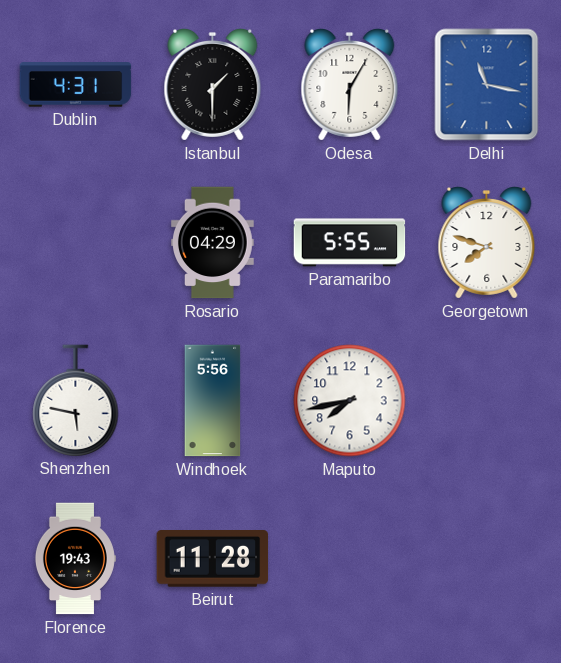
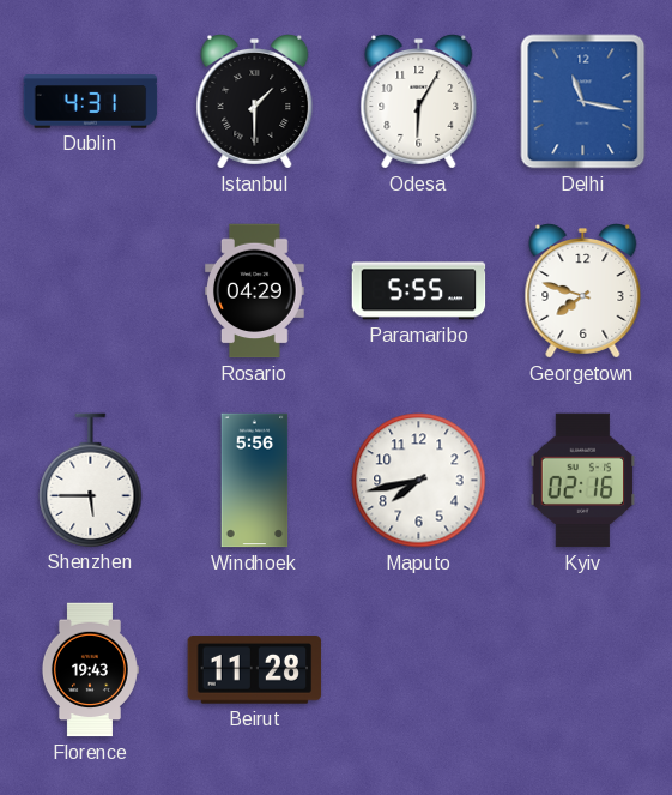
Shenzhen: 5:47 -> 5:45 (91, 480)
Kyiv: none -> 02:16 (583, 481)
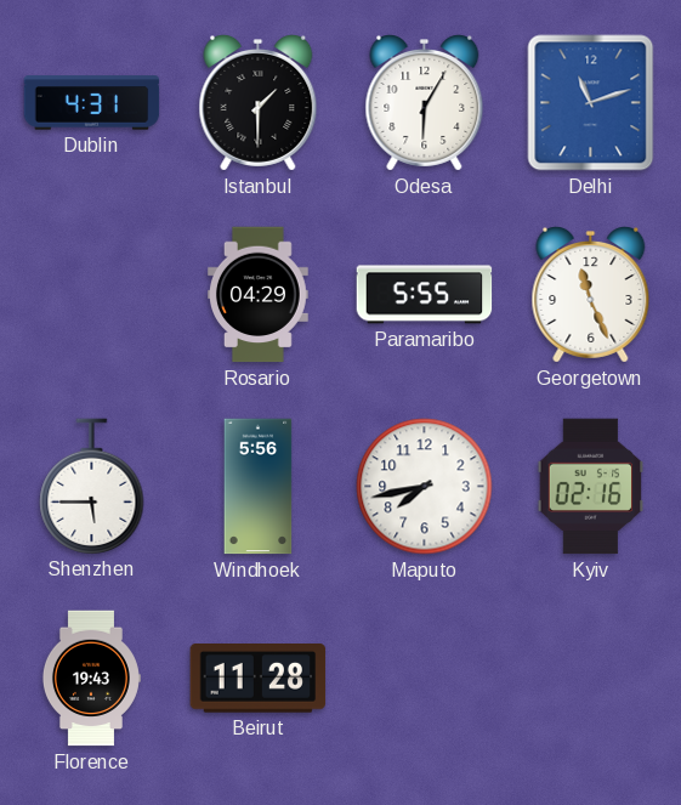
Delhi: 11:17 -> 11:12 (591, 103)
Georgetown: 7:48 -> 11:26 (591, 295)
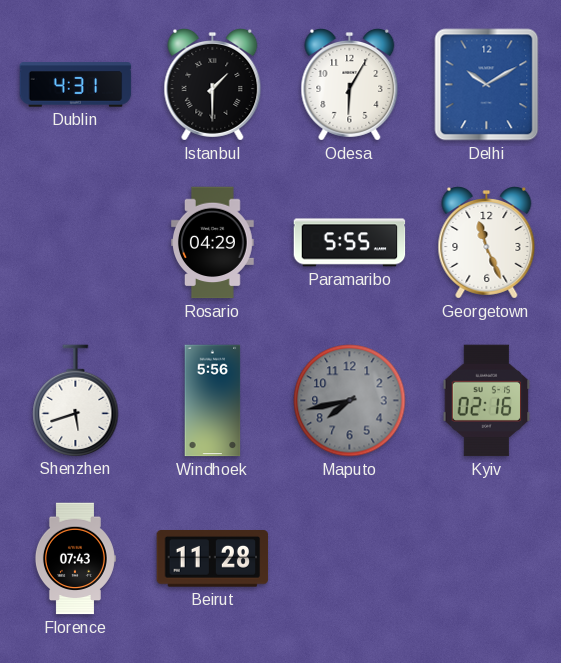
Delhi: 11:12 -> 10:10 (487, 85)
Shenzhen: 5:45 -> 5:42 (76, 400)
Maputo dial: white -> grey (350, 401)
Florence: 19:43 -> 07:43 (75, 559)
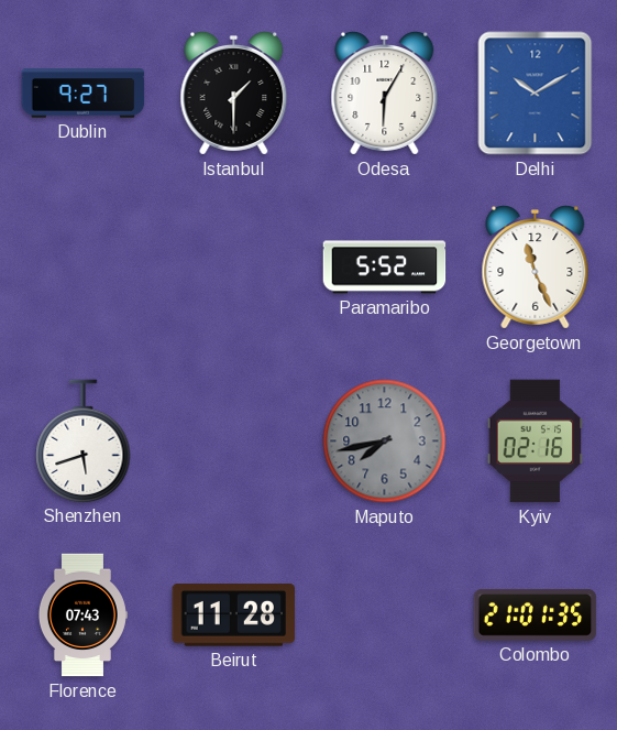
Dublin: 4:31 -> 9:27 (84, 94)
Rosario: 04:29 -> none (213, 243)
Paramaribo: 5:55 -> 5:52 (385, 268)
Windhoek: 5:56 -> none (213, 401)
Colombo: none -> 21:01 (536, 614)
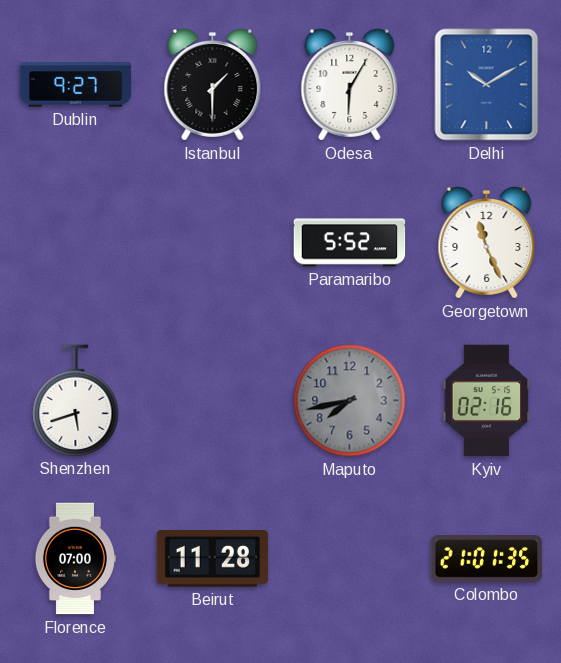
Florence: 07:43 -> 07:00 (75, 559)
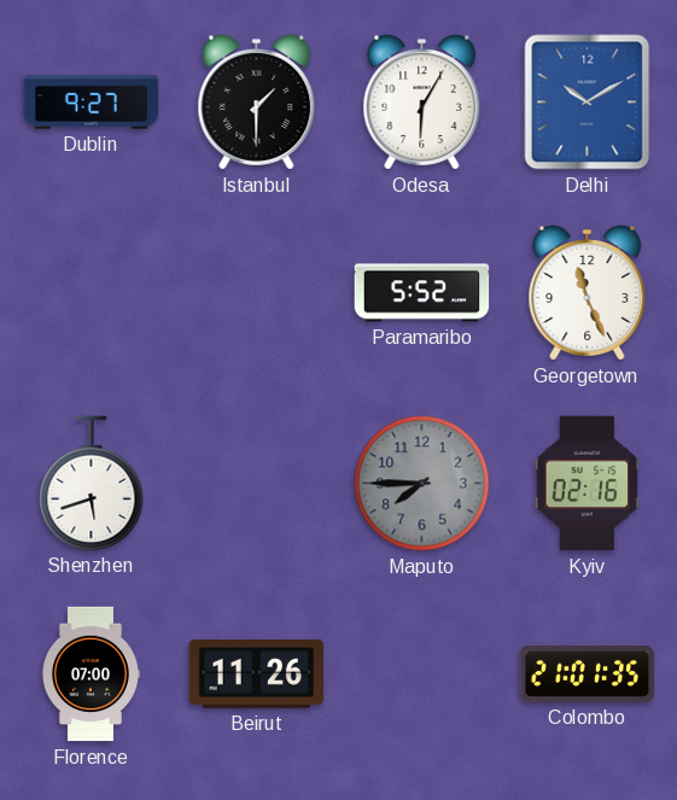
Maputo: 7:43 -> 7:45 (422, 484)
Beirut: 11:28 -> 11:26 (257, 675)
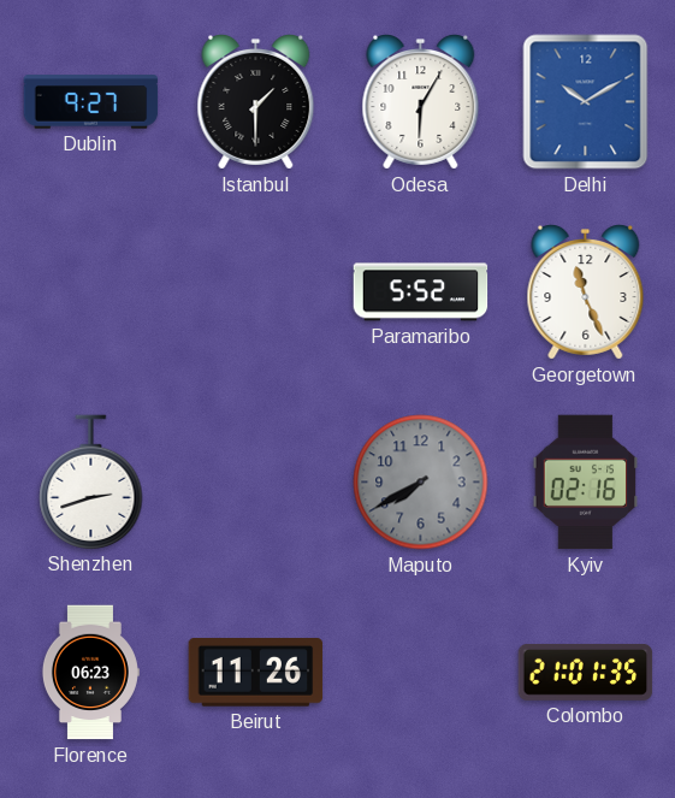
Shenzhen: 5:42 -> 2:42 (91, 481)
Maputo: 7:45 -> 7:40 (421, 483)
Florence: 07:00 -> 06:23 (90, 673)
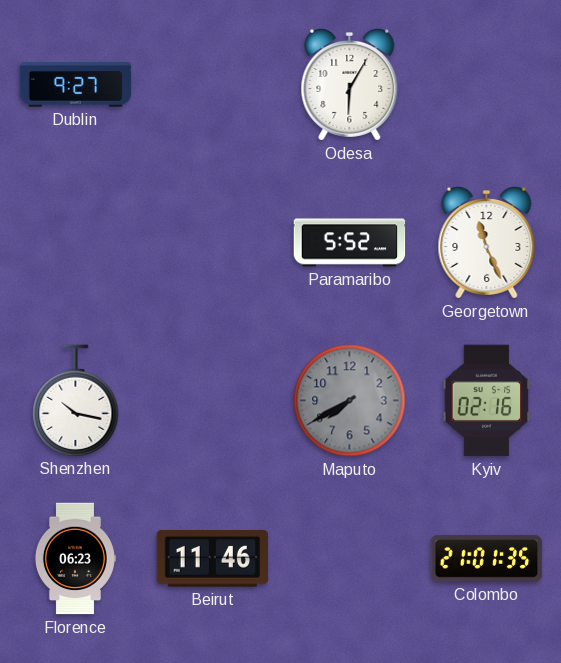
Istanbul: 1:30 -> none (256, 102)
Delhi: 10:10 -> none (586, 102)
Shenzhen: 2:42 -> 10:17 (76, 400)
Beirut: 11:26 -> 11:46 (213, 559)
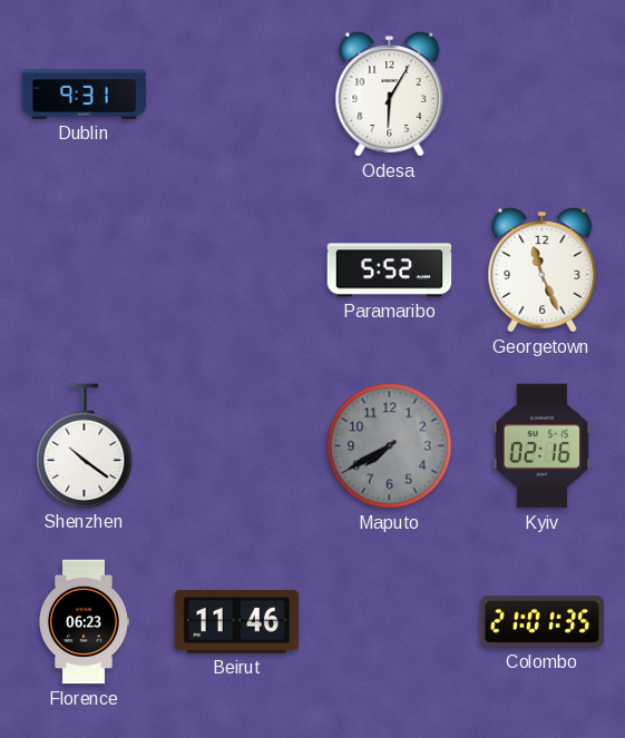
Dublin: 9:27 -> 9:31 (85, 95)
Shenzhen: 10:17 -> 10:21 (85, 445)
